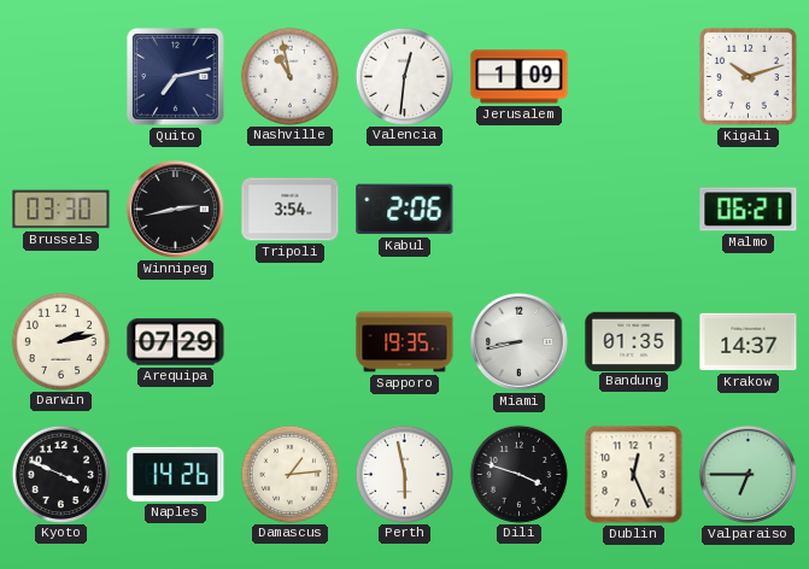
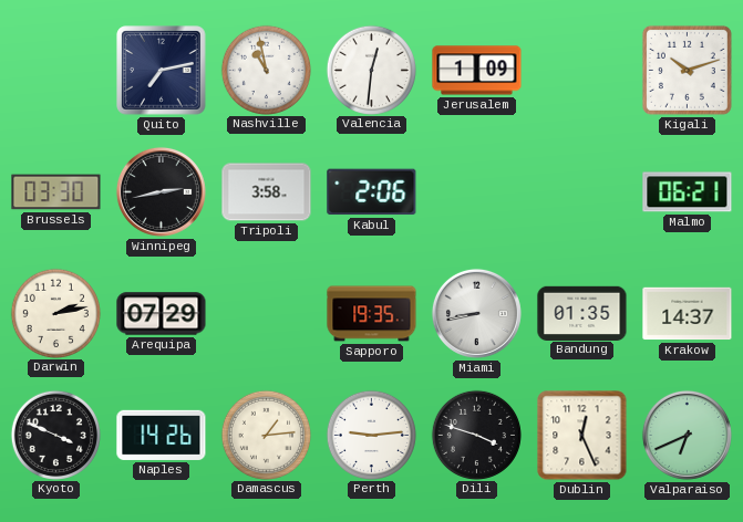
Tripoli: 3:54 -> 3:58 (267, 192)
Perth: 5:58 -> 9:14 (371, 435)
Valparaiso: 6:45 -> 6:41 (687, 435)
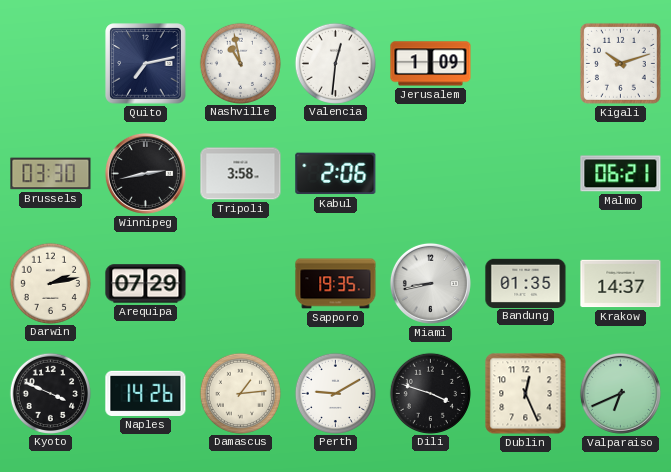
Perth: 9:14 -> 9:10 (335, 393)
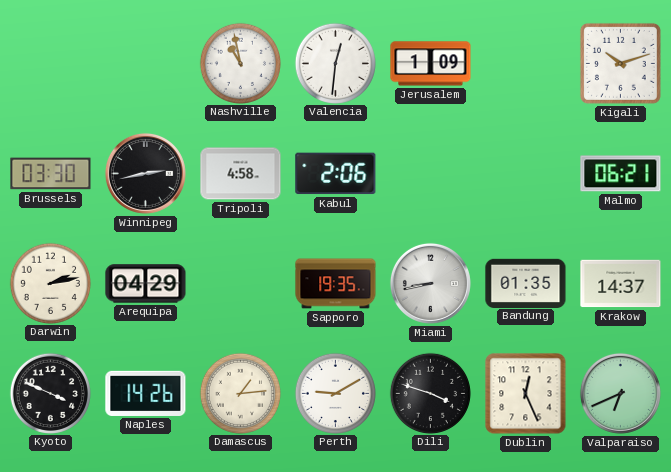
Quito: 7:13 -> none (146, 64)
Tripoli: 3:58 -> 4:58 (241, 174)
Arequipa: 07:29 -> 04:29 (146, 284)
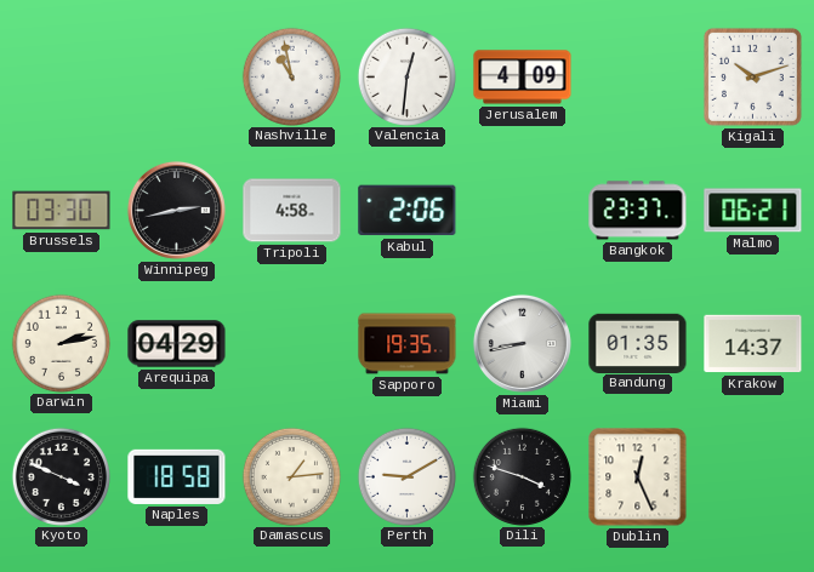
Jerusalem: 1:09 -> 4:09 (523, 78)
Bangkok: none -> 23:37 (638, 211)
Naples: 14:26 -> 18:58 (177, 476)
Valparaiso: 6:41 -> none (620, 393)
